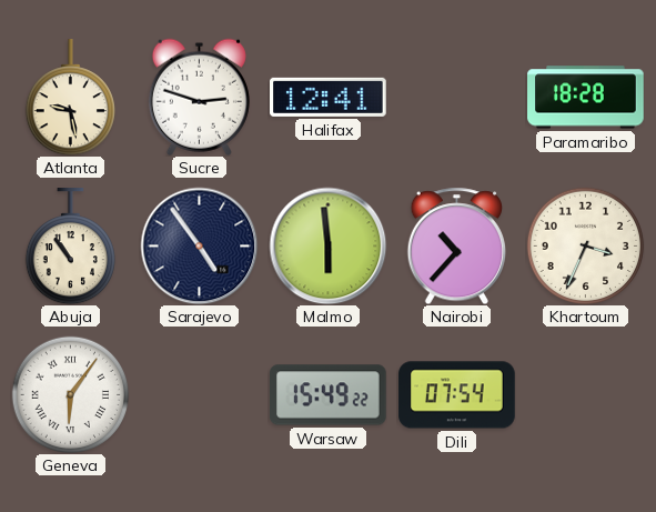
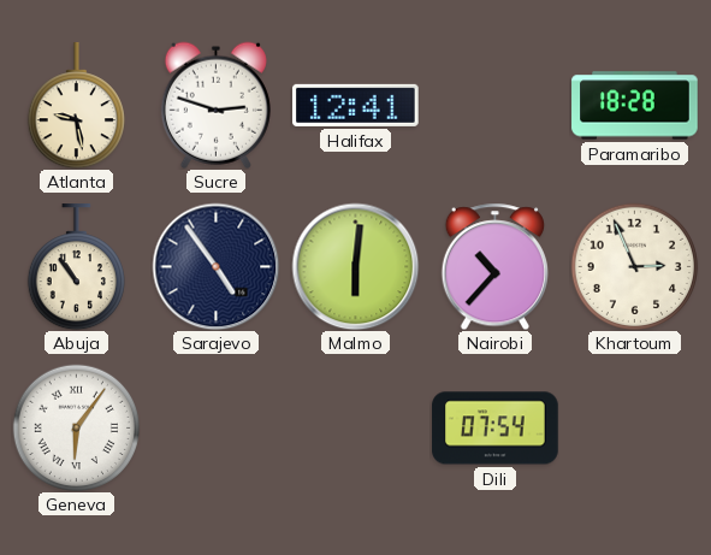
Malmo: 5:59 -> 6:01 (355, 266)
Khartoum: 3:34 -> 2:56 (634, 266)
Warsaw: 15:49 -> none (329, 395)
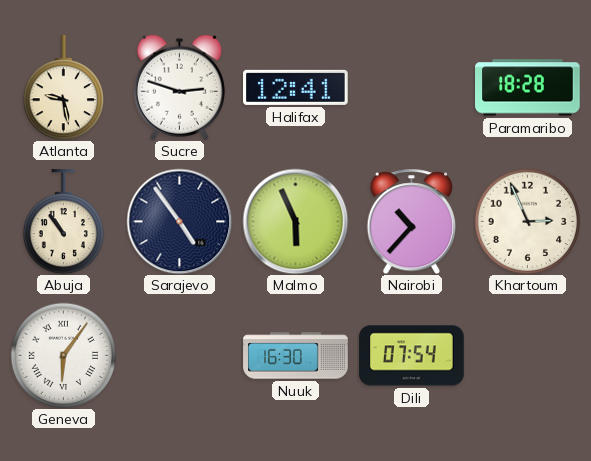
Malmo: 6:01 -> 5:56 (295, 221)
Nuuk: none -> 16:30 (296, 356)
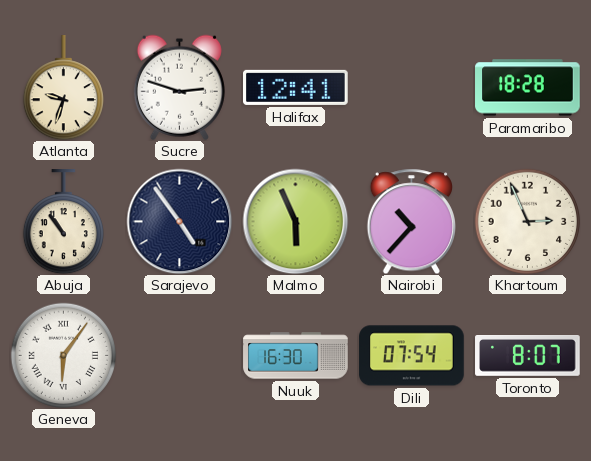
Atlanta: 9:28 -> 9:33 (63, 88)
Toronto: none -> 8:07 (528, 356)
